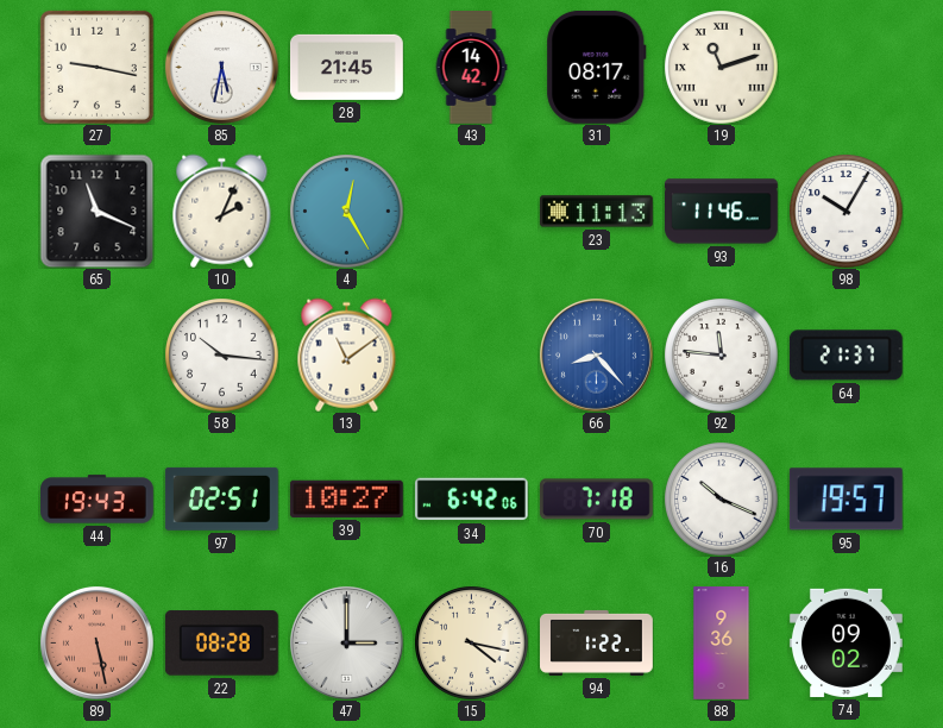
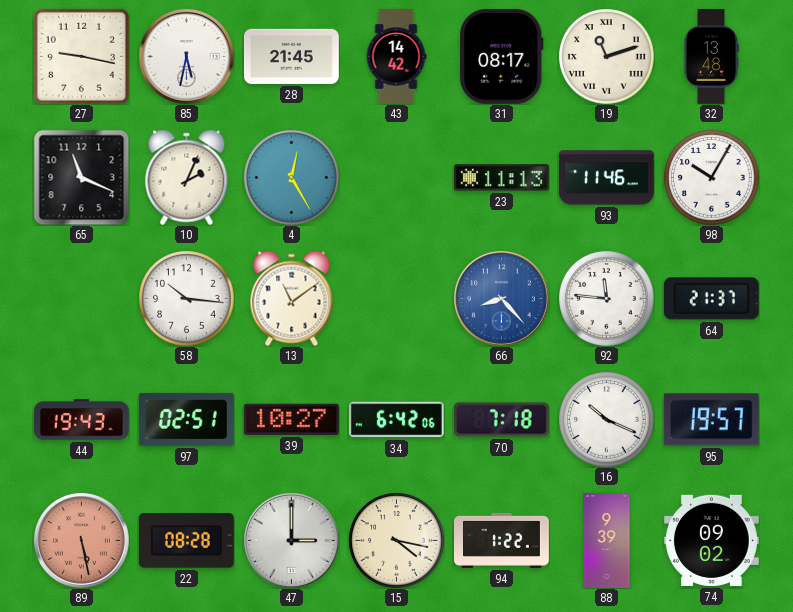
32: none -> 13:48 (711, 57)
88: 9:36 -> 9:39 (607, 541)
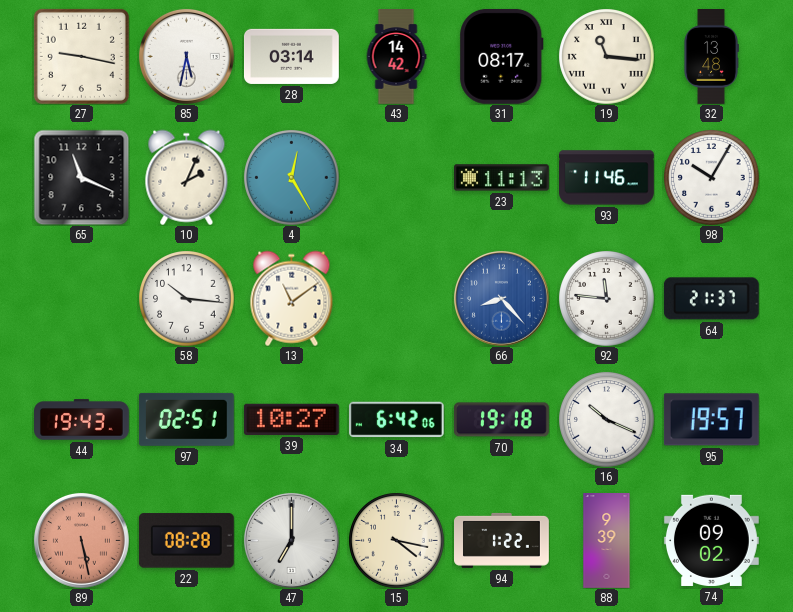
28: 21:45 -> 03:14 (292, 56)
19: 11:12 -> 11:16 (606, 56)
70: 7:18 -> 19:18 (502, 420)
47: 3:00 -> 7:00 (291, 540)
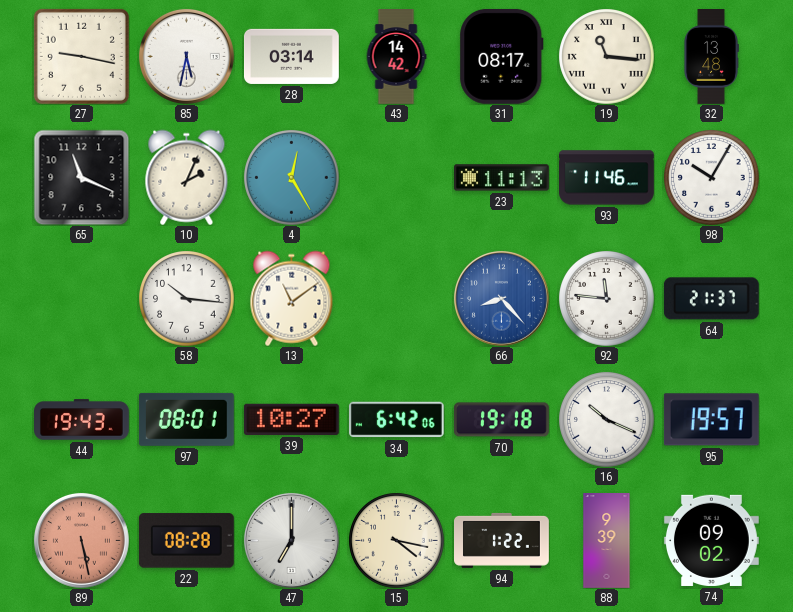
97: 02:51 -> 08:01 (186, 419)
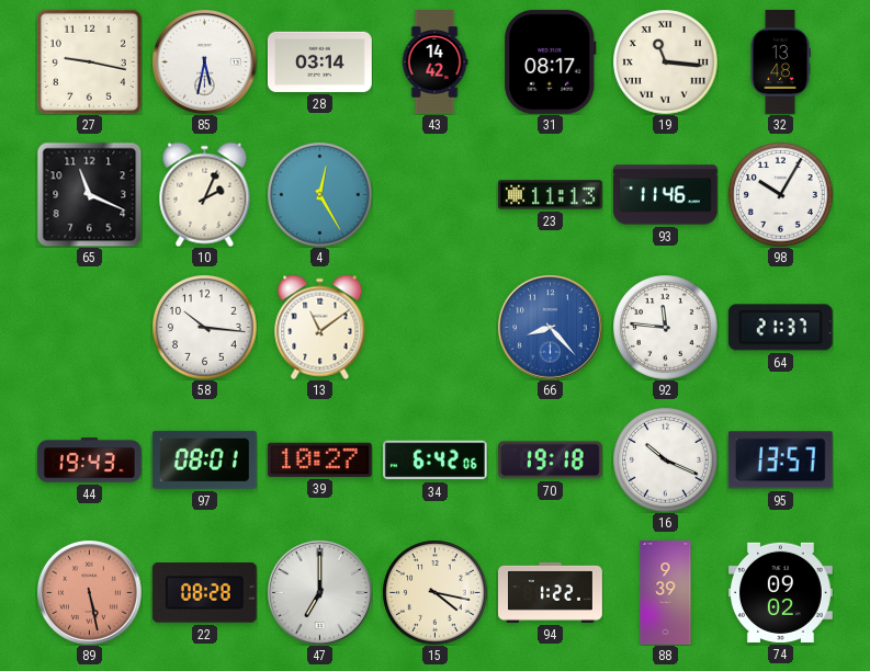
95: 19:57 -> 13:57 (780, 460)
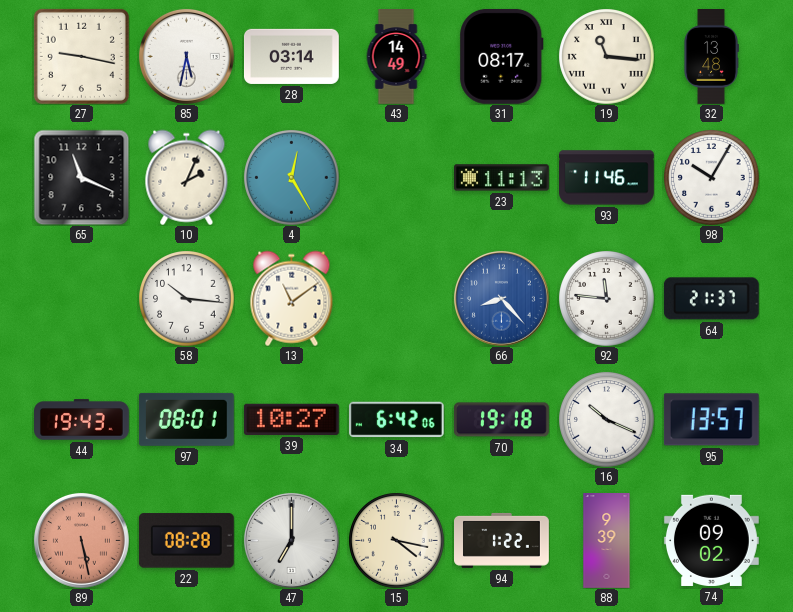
43: 14:42 -> 14:49 (396, 57)
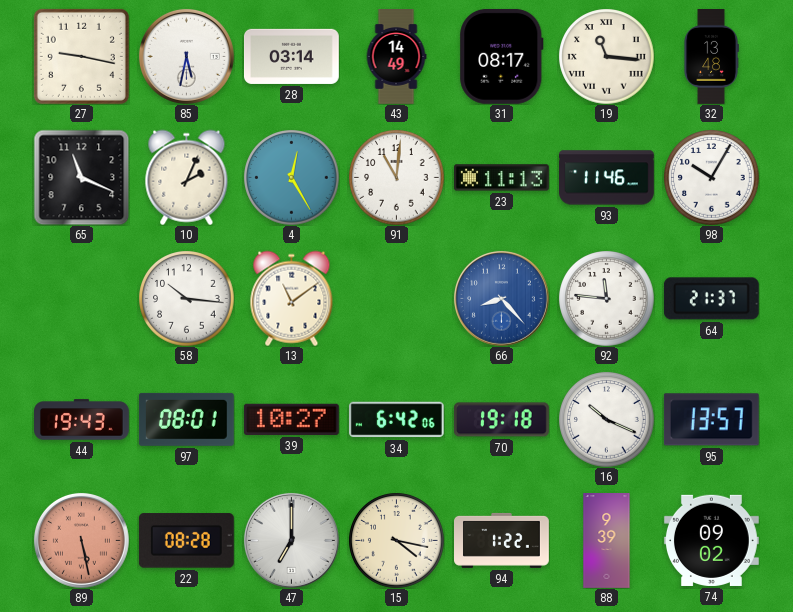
91: none -> 11:01 (396, 177)
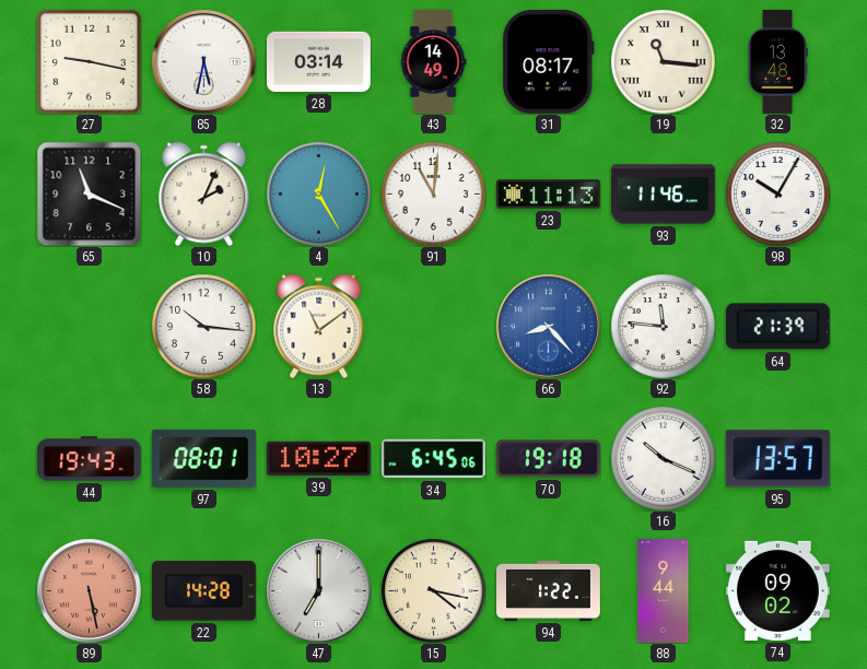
64: 21:37 -> 21:39 (777, 327)
34: 6:42 -> 6:45 (433, 459)
22: 08:28 -> 14:28 (203, 591)
88: 9:39 -> 9:44 (664, 591)
